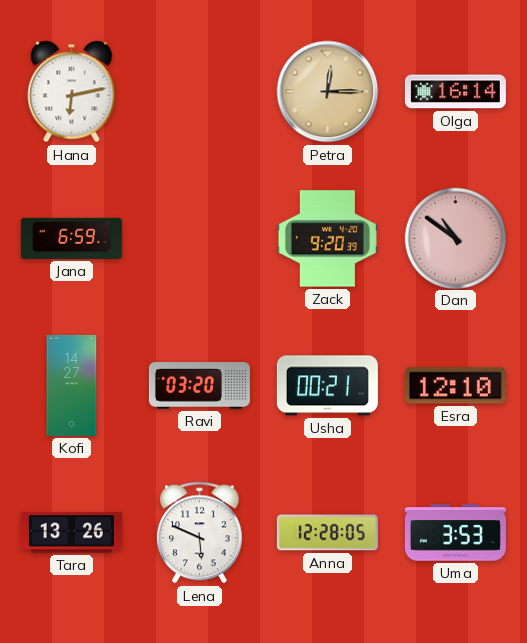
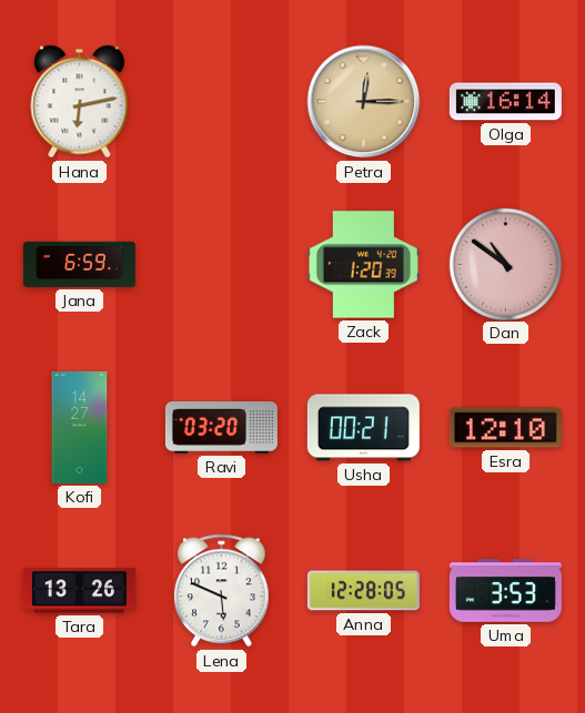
Zack: 9:20 -> 1:20 (363, 265)
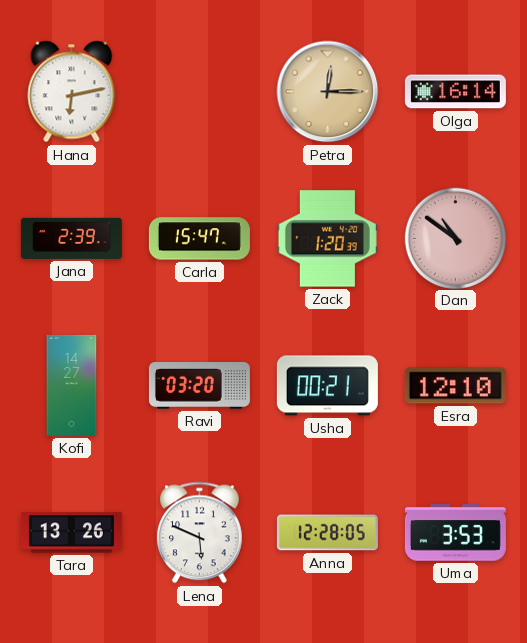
Jana: 6:59 -> 2:39 (71, 238)
Carla: none -> 15:47 (199, 239)
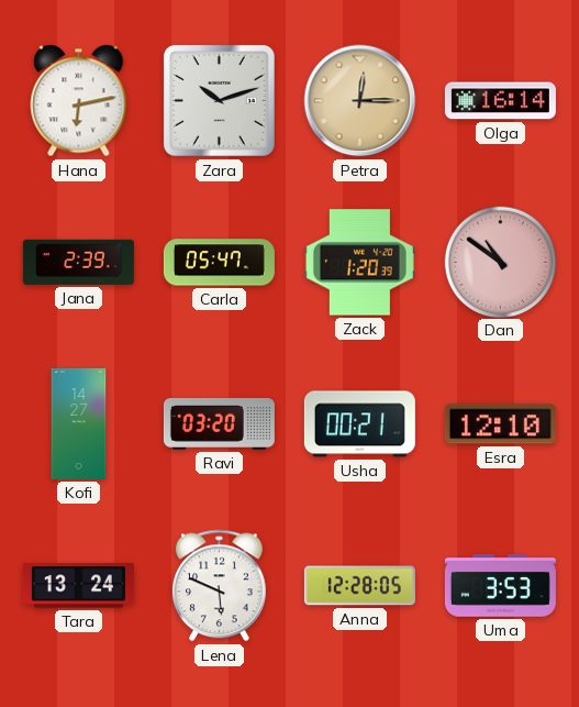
Zara: none -> 10:12 (219, 100)
Carla: 15:47 -> 05:47 (219, 263)
Tara: 13:26 -> 13:24 (78, 586)
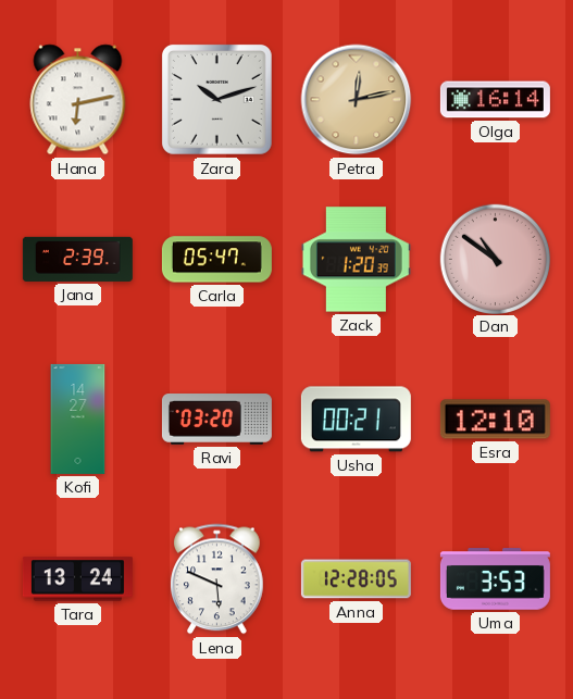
Petra: 12:15 -> 12:13 (357, 100)
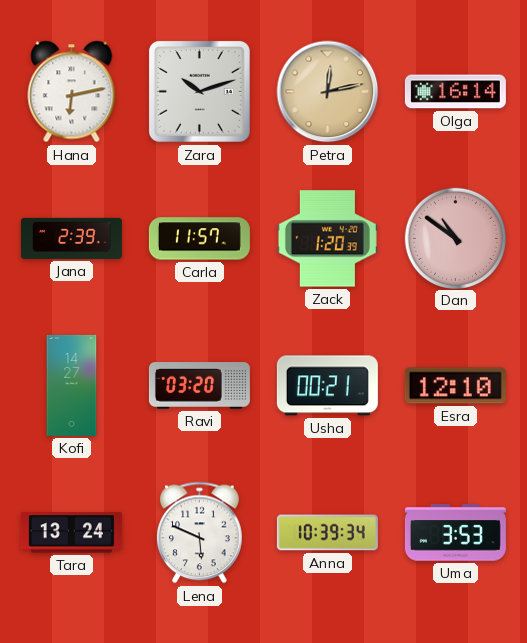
Carla: 05:47 -> 11:57 (199, 239)
Anna: 12:28 -> 10:39 (327, 533)
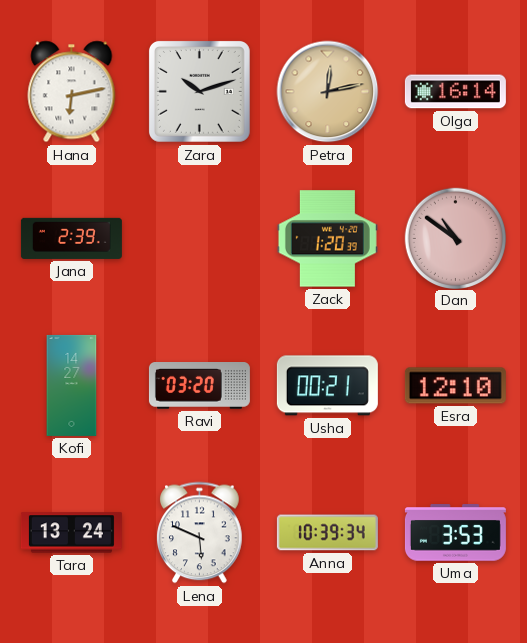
Carla: 11:57 -> none (199, 239)
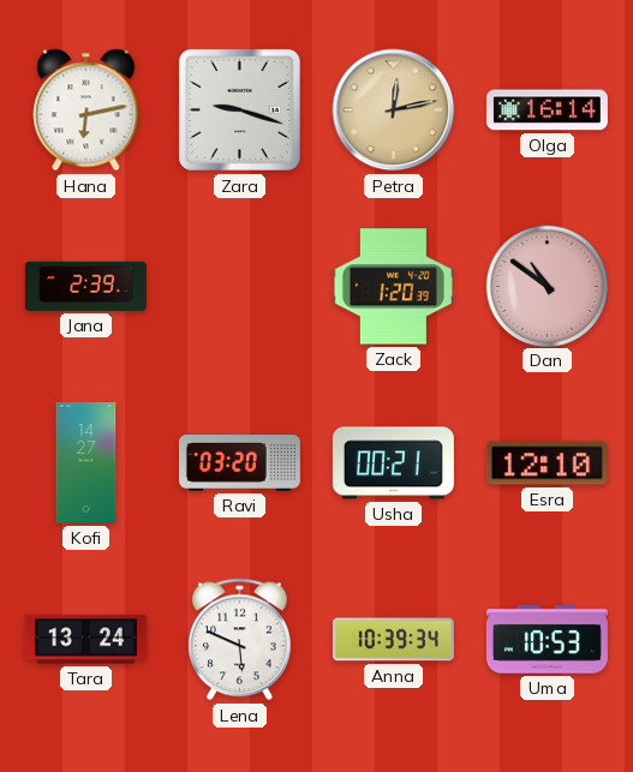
Zara: 10:12 -> 9:18 (239, 109)
Uma: 3:53 -> 10:53 (547, 640)
